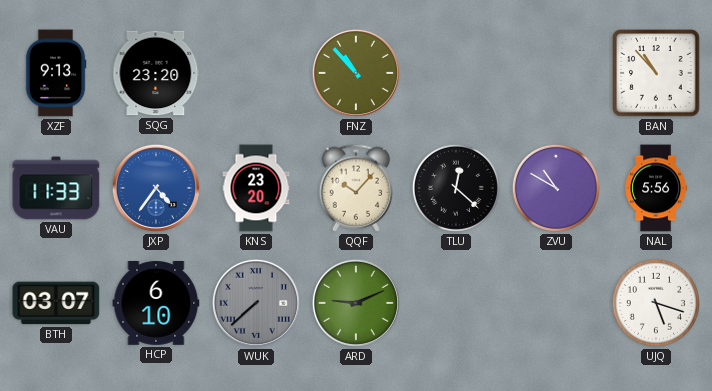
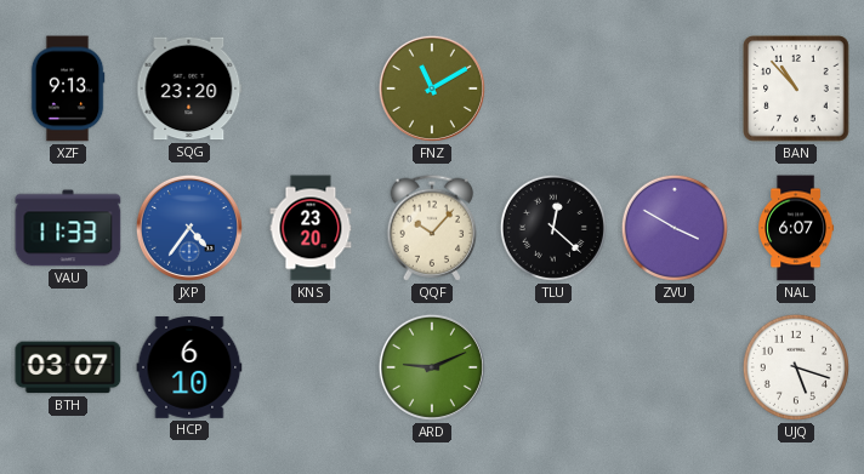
FNZ: 10:53 -> 11:10 (432, 88)
ZVU: 10:50 -> 3:50 (675, 228)
NAL: 5:56 -> 6:07 (796, 228)
WUK: 7:38 -> none (256, 303)
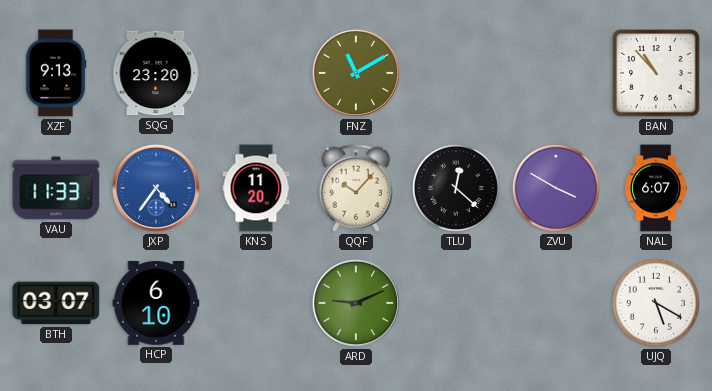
KNS: 23:20 -> 11:20 (256, 188)
UJQ: 5:18 -> 5:20 (656, 303)
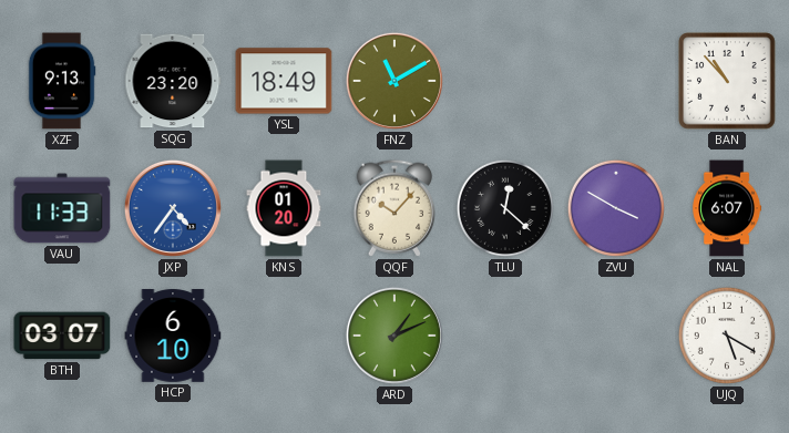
YSL: none -> 18:49 (284, 81)
KNS: 11:20 -> 01:20 (284, 208)
ARD: 9:11 -> 1:11 (394, 336)
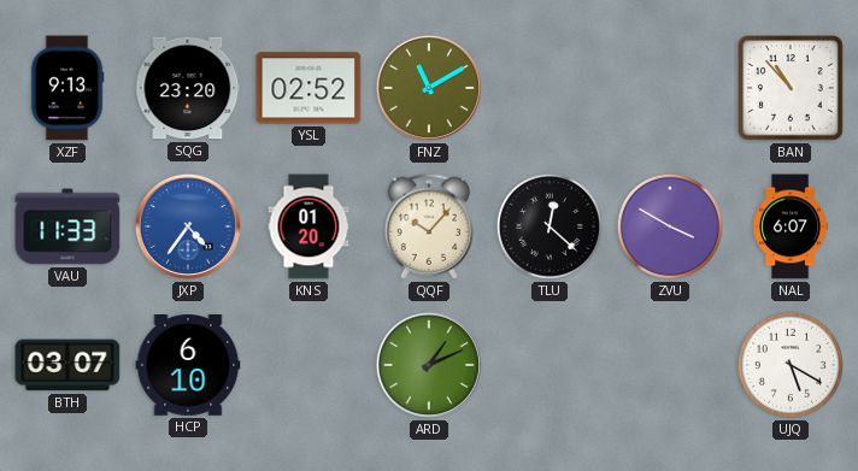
YSL: 18:49 -> 02:52 (308, 88)
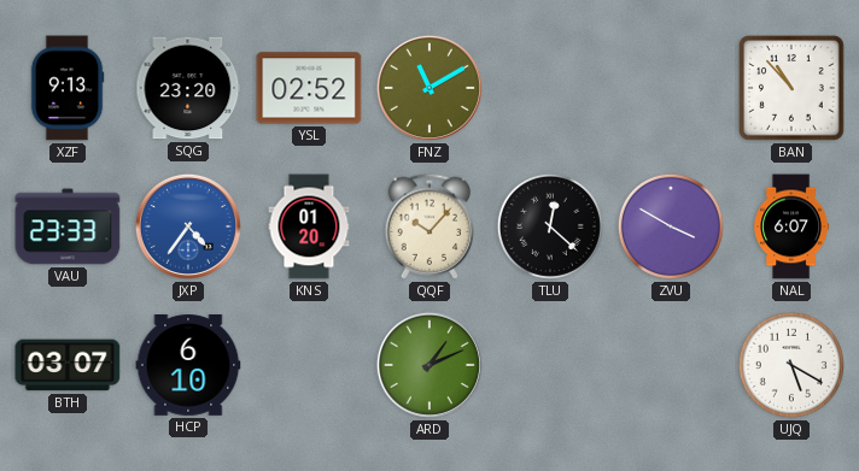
VAU: 11:33 -> 23:33 (68, 226)
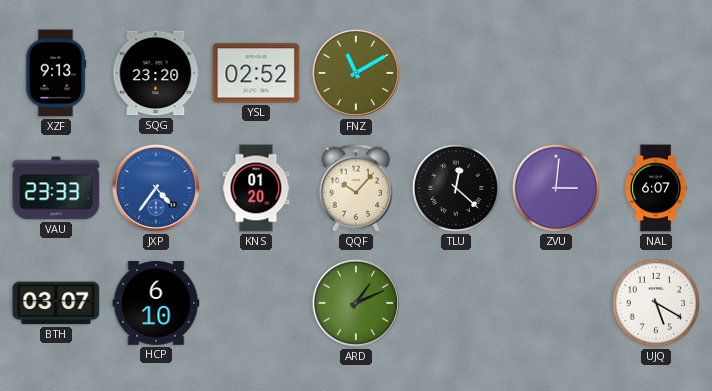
BAN: 10:53 -> none (791, 88)
ZVU: 3:50 -> 3:01 (556, 188)
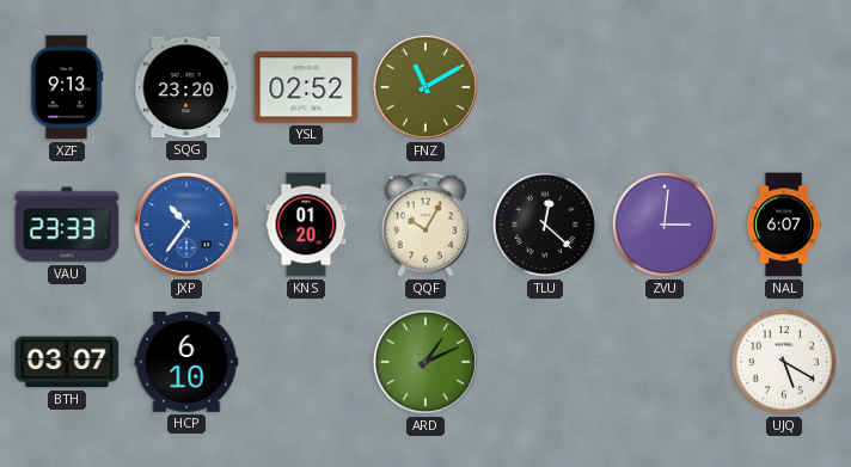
JXP: 4:36 -> 10:36 (186, 225)
QQF: 10:07 -> 10:05 (425, 225)
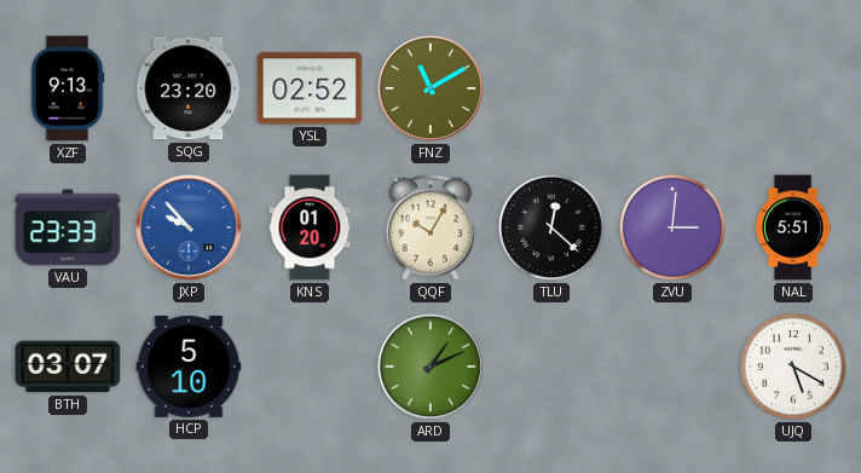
JXP: 10:36 -> 9:53 (189, 227)
NAL: 6:07 -> 5:51 (793, 227)
HCP: 6:10 -> 5:10 (189, 367)
